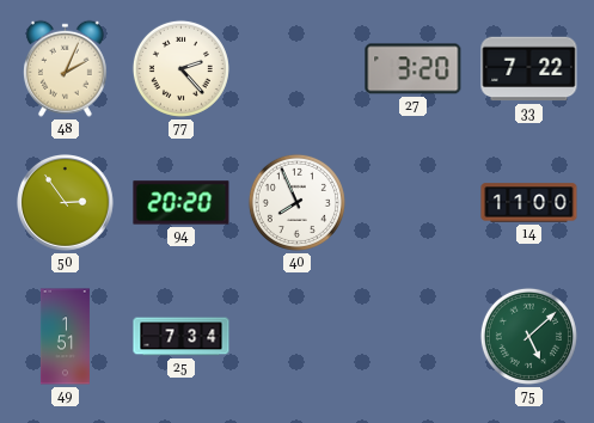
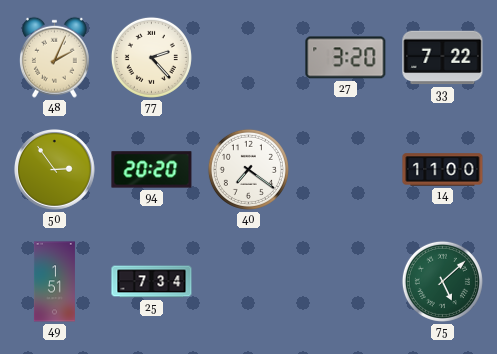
40: 7:56 -> 7:21 (248, 169)
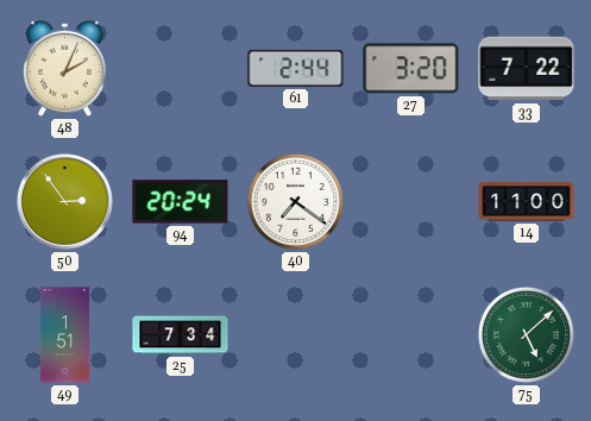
77: 2:23 -> none (151, 57)
61: none -> 2:44 (296, 68)
94: 20:20 -> 20:24 (181, 202)
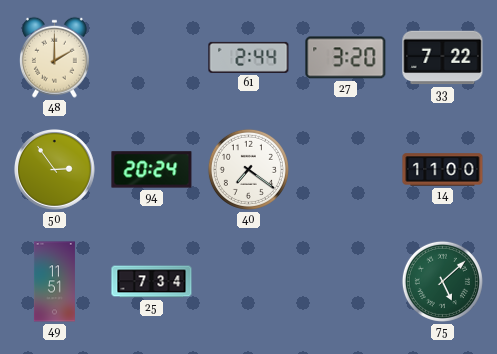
48: 2:04 -> 2:00 (54, 57)
49: 1:51 -> 11:51 (54, 282)
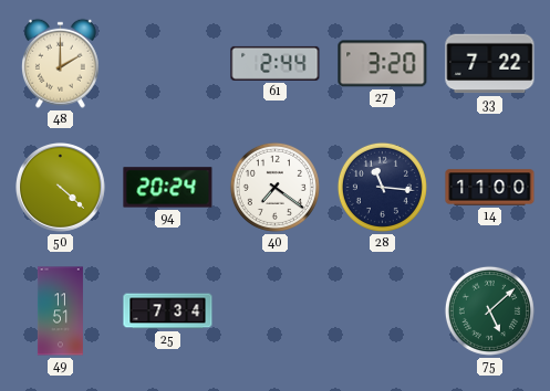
50: 2:54 -> 4:22 (61, 188)
28: none -> 11:16 (382, 187)
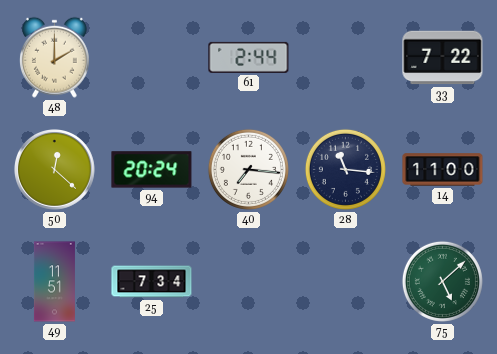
27: 3:20 -> none (383, 64)
50: 4:22 -> 12:22 (55, 170)
40: 7:21 -> 7:16 (248, 169)
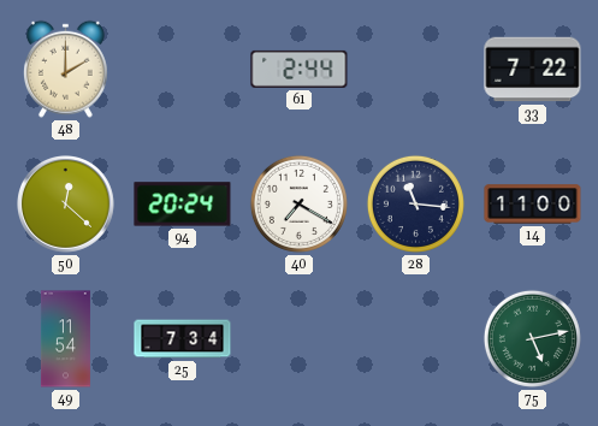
40: 7:16 -> 7:20 (298, 203)
49: 11:51 -> 11:54 (65, 339)
75: 5:08 -> 5:13 (532, 338)
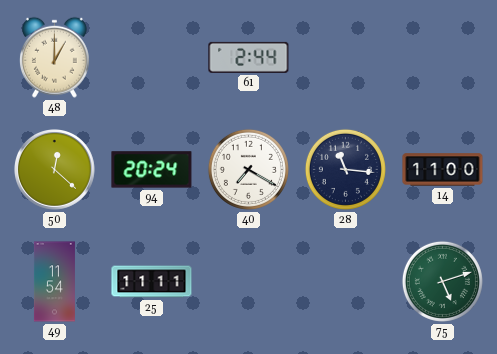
48: 2:00 -> 1:00 (54, 57)
33: 7:22 -> none (533, 70)
25: 7:34 -> 11:11 (152, 282)
75: 5:13 -> 5:12 (442, 281)
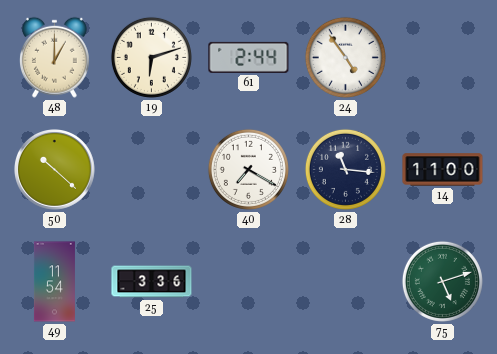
19: none -> 6:12 (151, 57)
24: none -> 4:54 (345, 57)
50: 12:22 -> 10:22 (55, 170)
94: 20:24 -> none (152, 170)
25: 11:11 -> 3:36 (152, 282)
